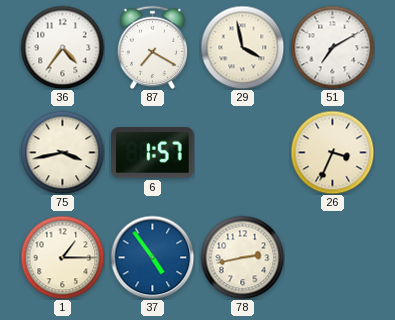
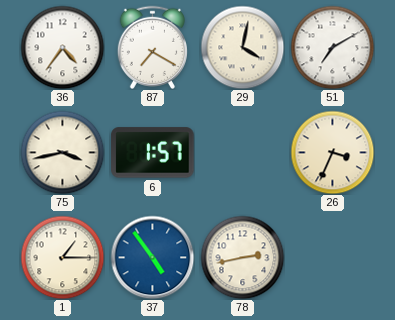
29: 3:58 -> 4:02 (242, 47)
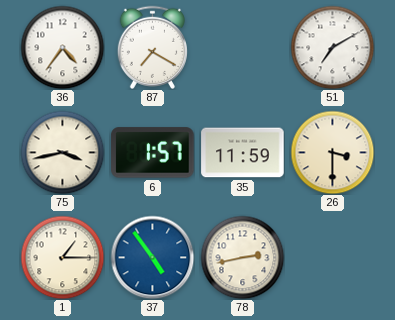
29: 4:02 -> none (242, 47)
35: none -> 11:59 (243, 153)
26: 3:34 -> 3:30 (332, 152)
